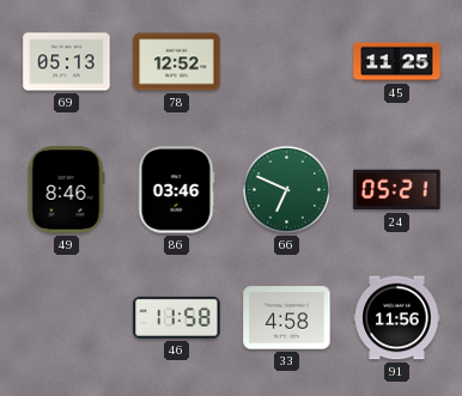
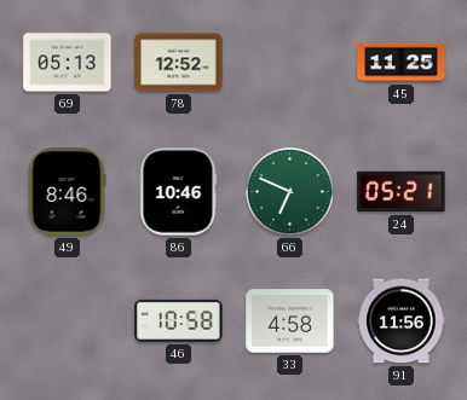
86: 03:46 -> 10:46 (178, 192)
46: 11:58 -> 10:58 (179, 320)
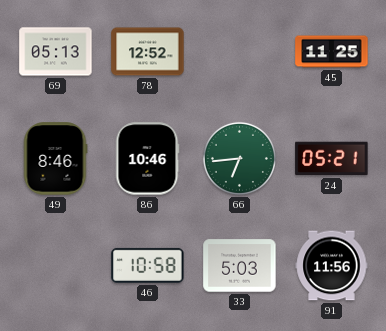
66: 6:49 -> 6:44 (239, 158)
33: 4:58 -> 5:03 (240, 266)
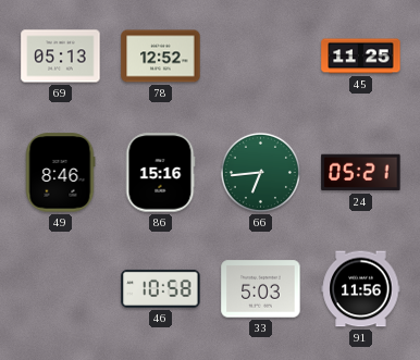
86: 10:46 -> 15:16 (160, 173)
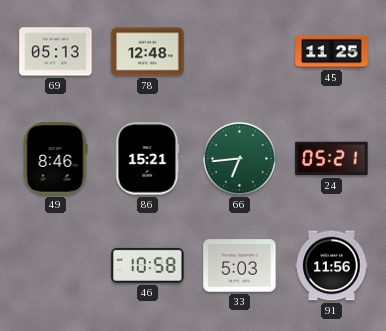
78: 12:52 -> 12:48 (148, 52)
86: 15:16 -> 15:21 (147, 159)
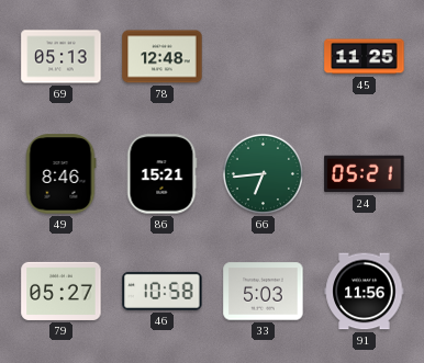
79: none -> 05:27 (62, 291)
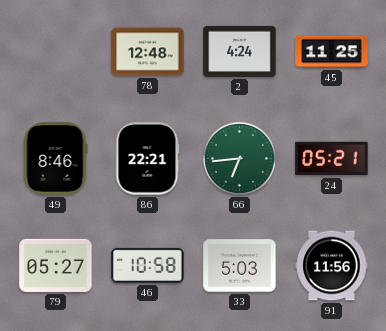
69: 05:13 -> none (62, 57)
2: none -> 4:24 (240, 51)
86: 15:21 -> 22:21 (147, 159)
